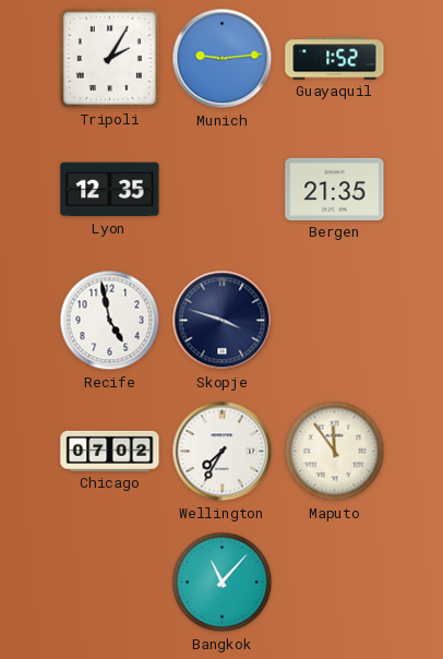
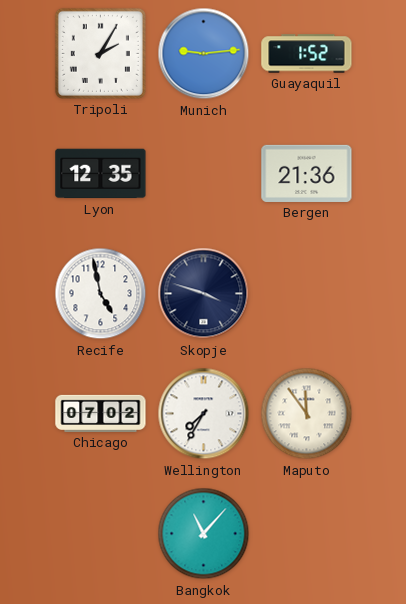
Bergen: 21:35 -> 21:36 (307, 173)
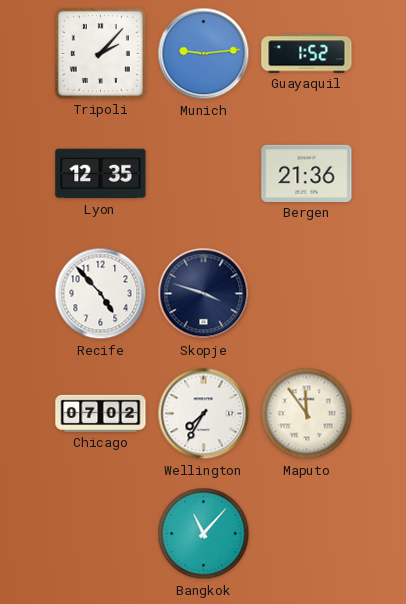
Tripoli: 2:05 -> 2:07 (100, 53)
Recife: 4:58 -> 4:53 (101, 294)
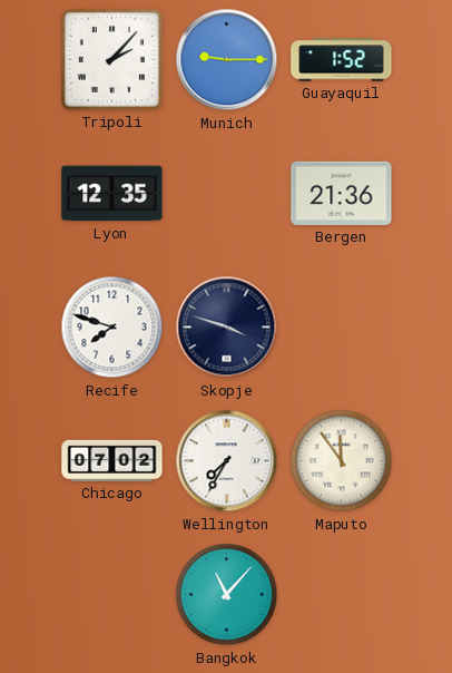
Munich: 9:14 -> 9:15 (227, 60)
Recife: 4:53 -> 7:48 (112, 328)
